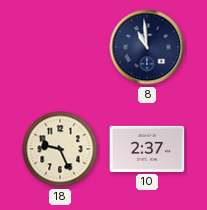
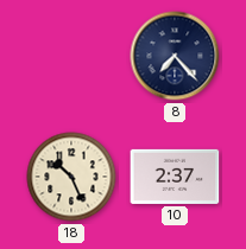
8: 10:59 -> 7:23 (175, 56)
18: 9:26 -> 10:26 (71, 177)
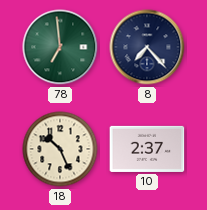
78: none -> 6:59 (60, 47)
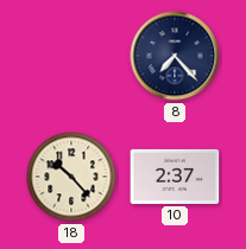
78: 6:59 -> none (60, 47)
18: 10:26 -> 10:23 (71, 177)
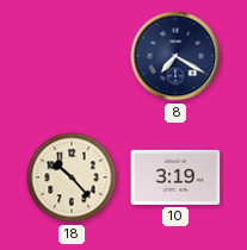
8: 7:23 -> 7:20 (175, 56)
10: 2:37 -> 3:19 (175, 177)
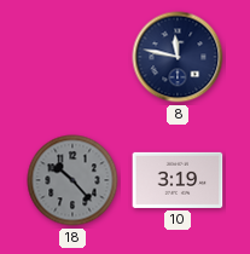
8: 7:20 -> 11:47 (178, 57)
18 dial: cream -> grey (72, 180)
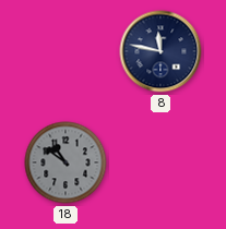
18: 10:23 -> 10:51 (66, 162)
10: 3:19 -> none (178, 180)
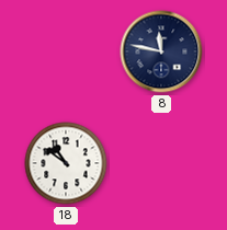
18 dial: grey -> white (66, 163)
